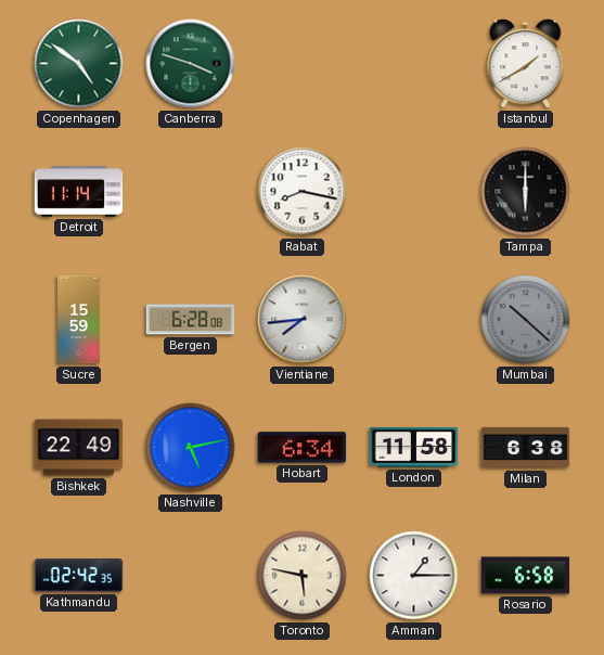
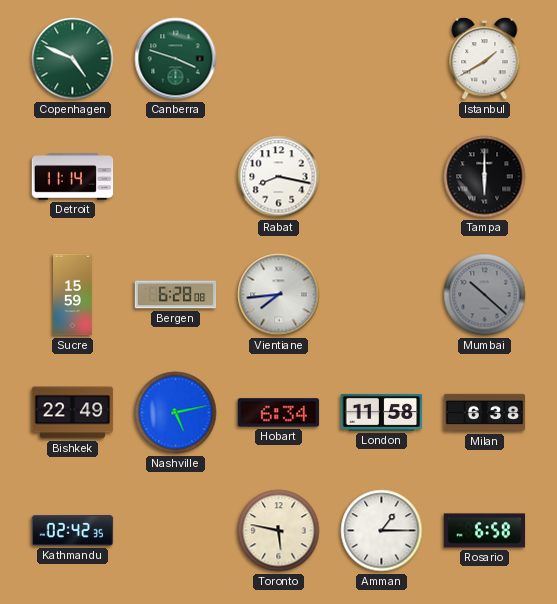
Copenhagen: 4:51 -> 4:49 (73, 59)
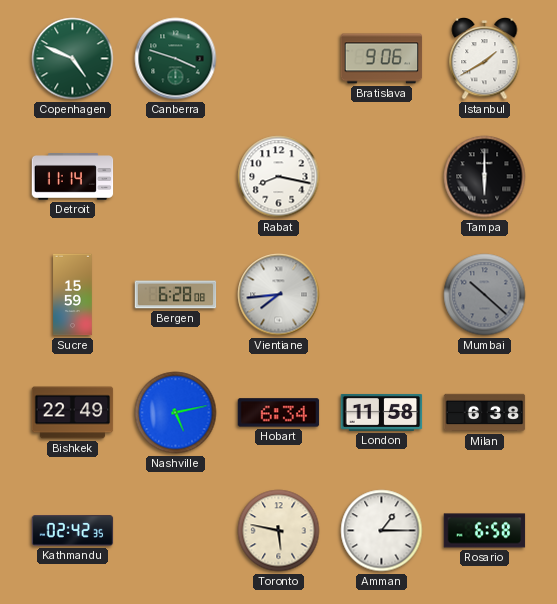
Bratislava: none -> 9:06 (382, 59)
